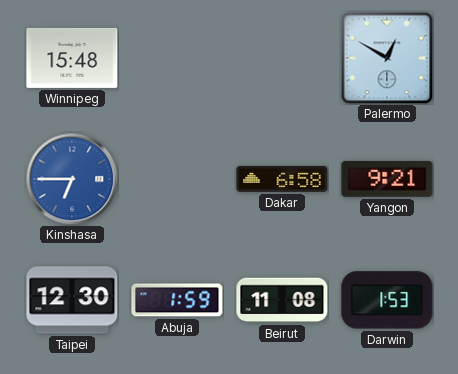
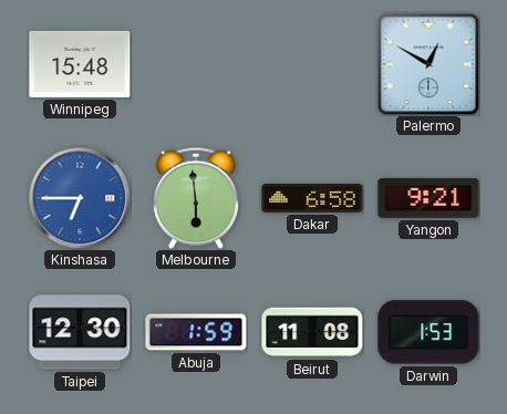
Melbourne: none -> 5:59 (196, 198)
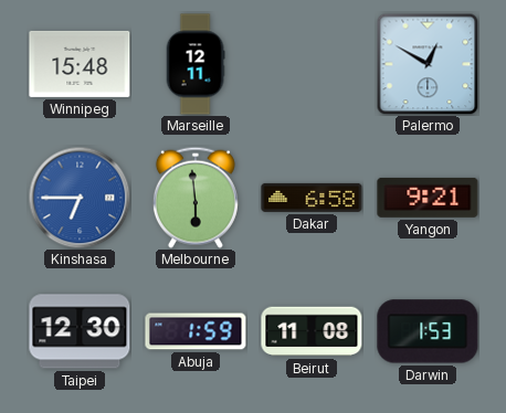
Marseille: none -> 12:11 (196, 64)
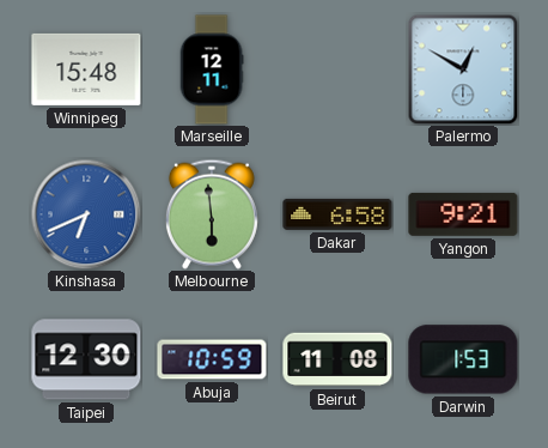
Kinshasa: 6:45 -> 6:41 (86, 214)
Abuja: 1:59 -> 10:59 (212, 359)
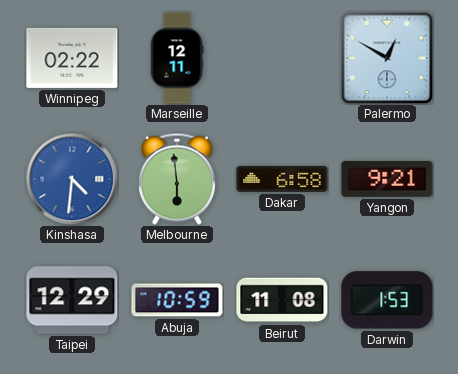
Winnipeg: 15:48 -> 02:22 (72, 58)
Kinshasa: 6:41 -> 4:31 (72, 179)
Taipei: 12:30 -> 12:29 (72, 300)
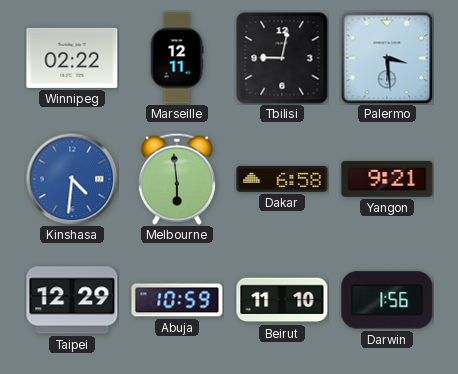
Tbilisi: none -> 9:02 (282, 58)
Palermo: 12:50 -> 3:29 (387, 58)
Beirut: 11:08 -> 11:10 (282, 300)
Darwin: 1:53 -> 1:56 (387, 300)
